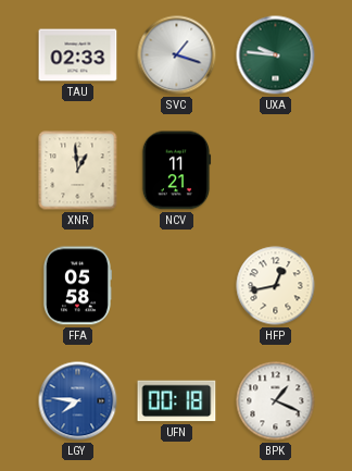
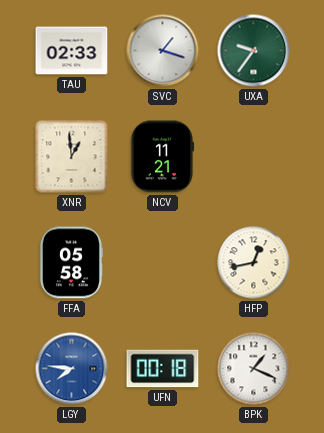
UXA: 9:46 -> 9:36 (254, 51)
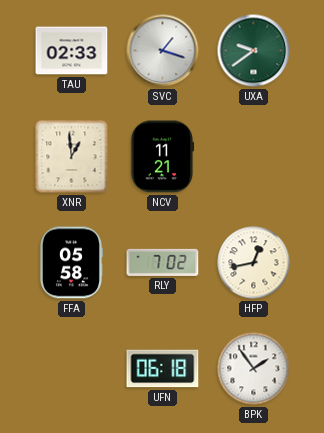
UXA: 9:36 -> 9:39 (254, 51)
RLY: none -> 7:02 (163, 262)
LGY: 7:46 -> none (72, 369)
UFN: 00:18 -> 06:18 (163, 369)
BPK: 1:19 -> 1:54 (254, 369)
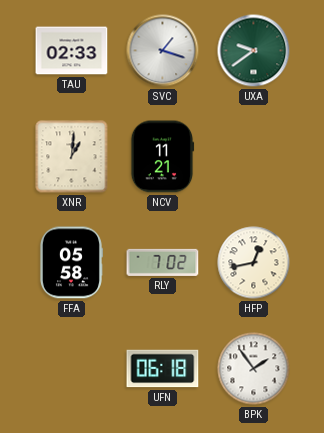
XNR: 12:59 -> 1:01 (72, 157)
